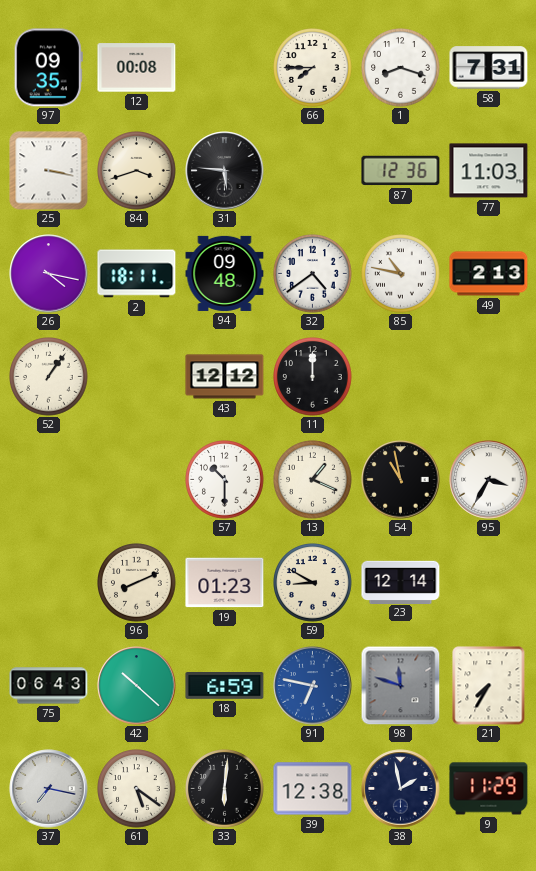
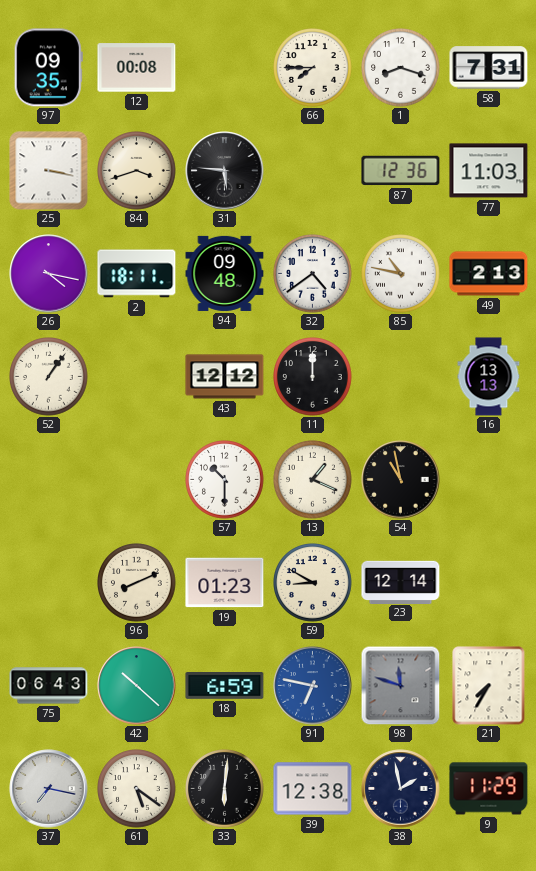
16: none -> 13:13 (489, 377)
95: 3:35 -> none (489, 480)
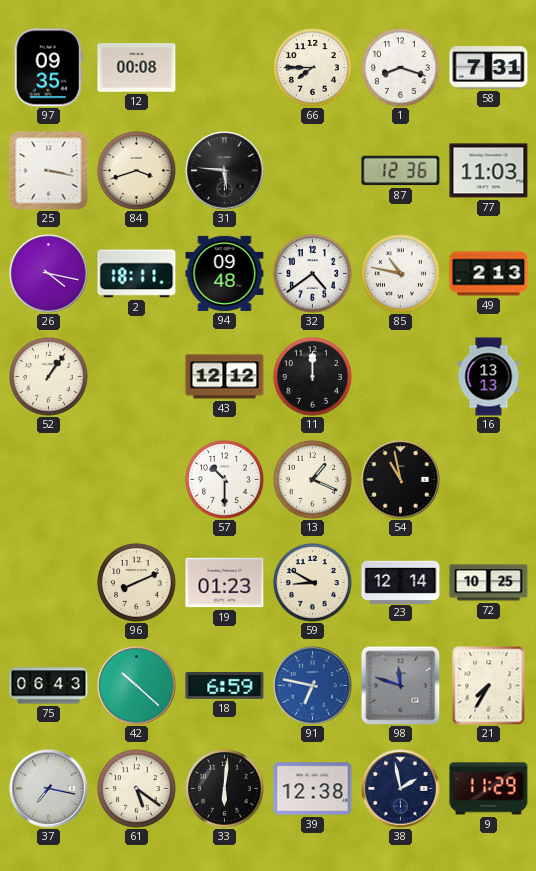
72: none -> 10:25 (489, 583)
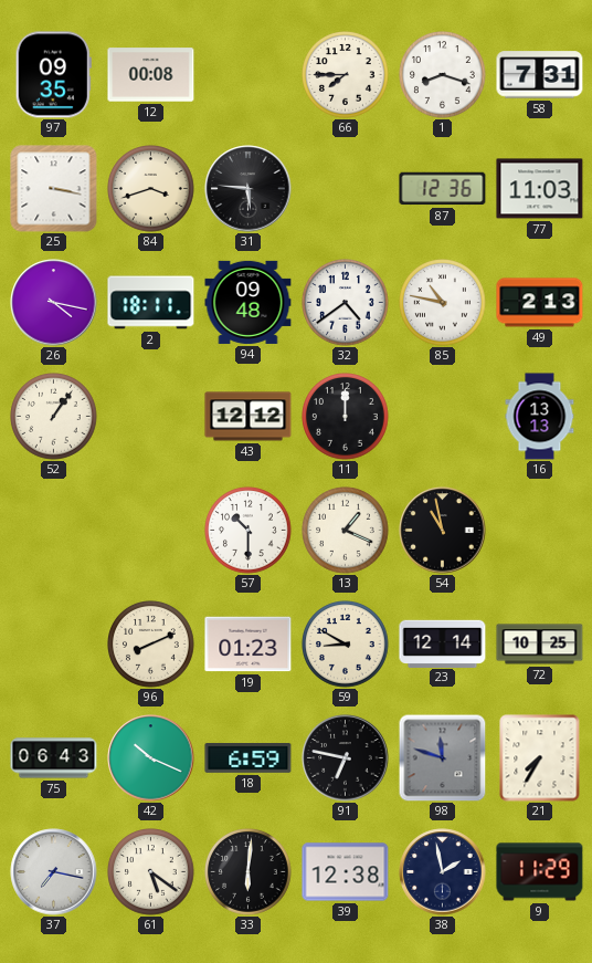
42: 10:22 -> 10:19 (151, 758)
91 dial: blue -> black (346, 758)
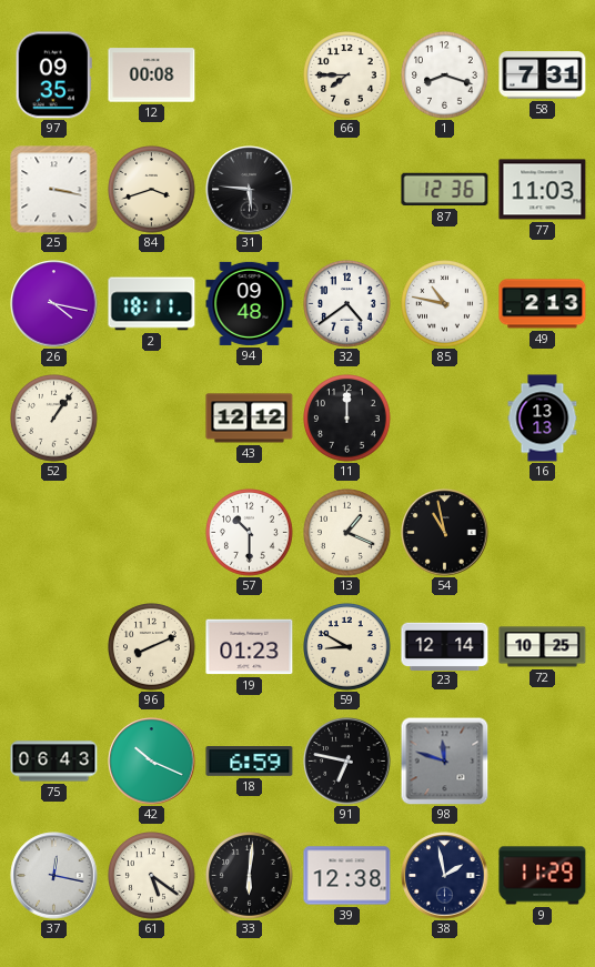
21: 7:35 -> none (540, 758)
37: 7:17 -> 12:17 (54, 876)
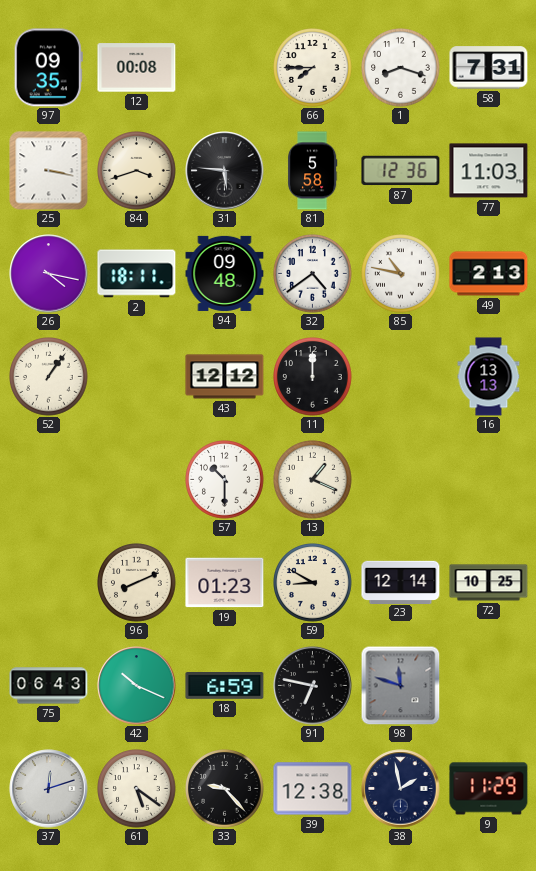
81: none -> 5:58 (312, 171)
54: 10:58 -> none (445, 533)
37: 12:17 -> 12:12 (49, 789)
33: 6:01 -> 9:23 (225, 789)
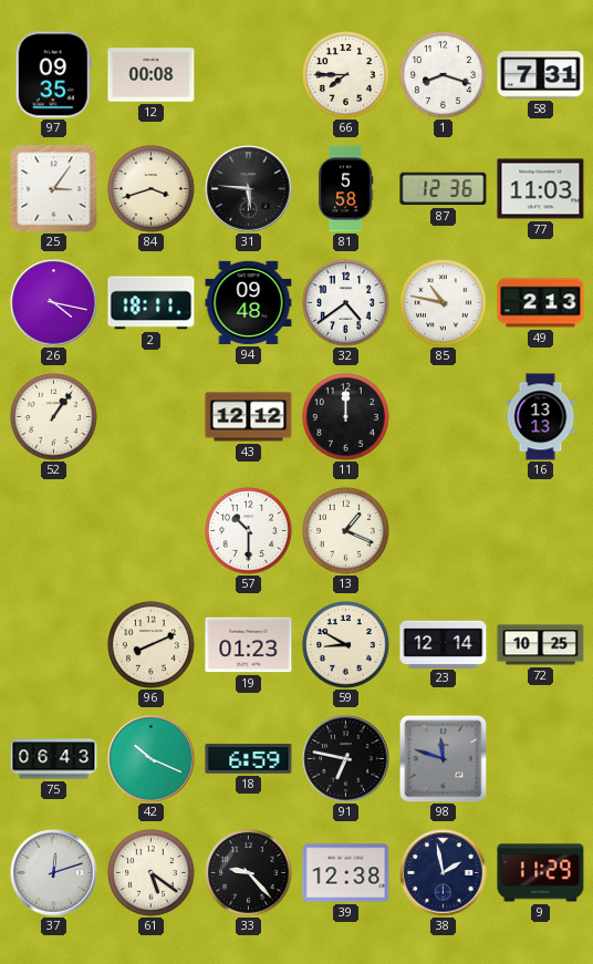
25: 3:17 -> 3:06 (54, 189)
